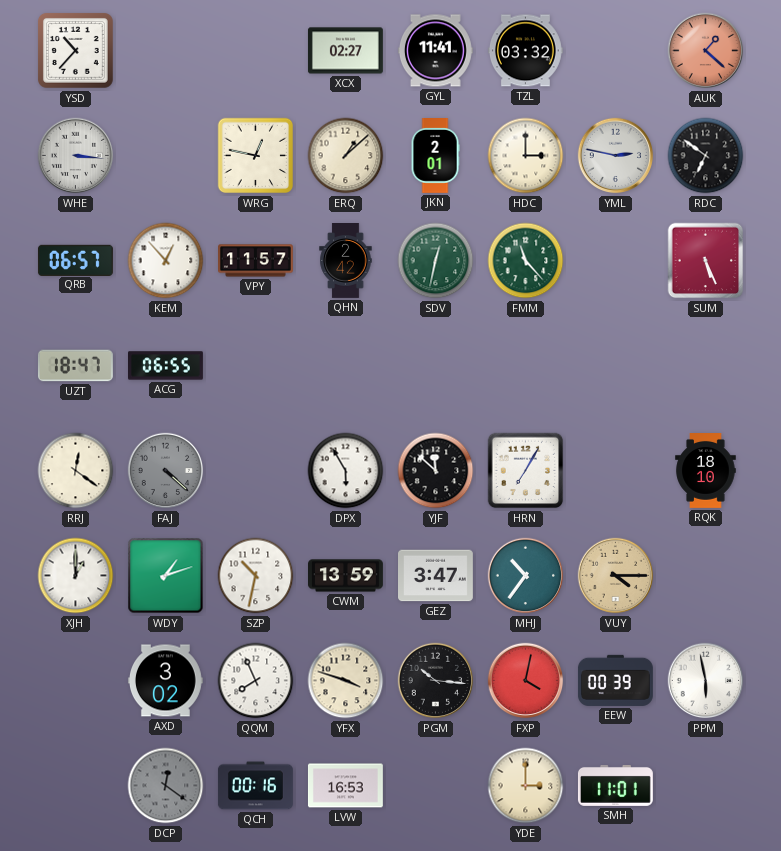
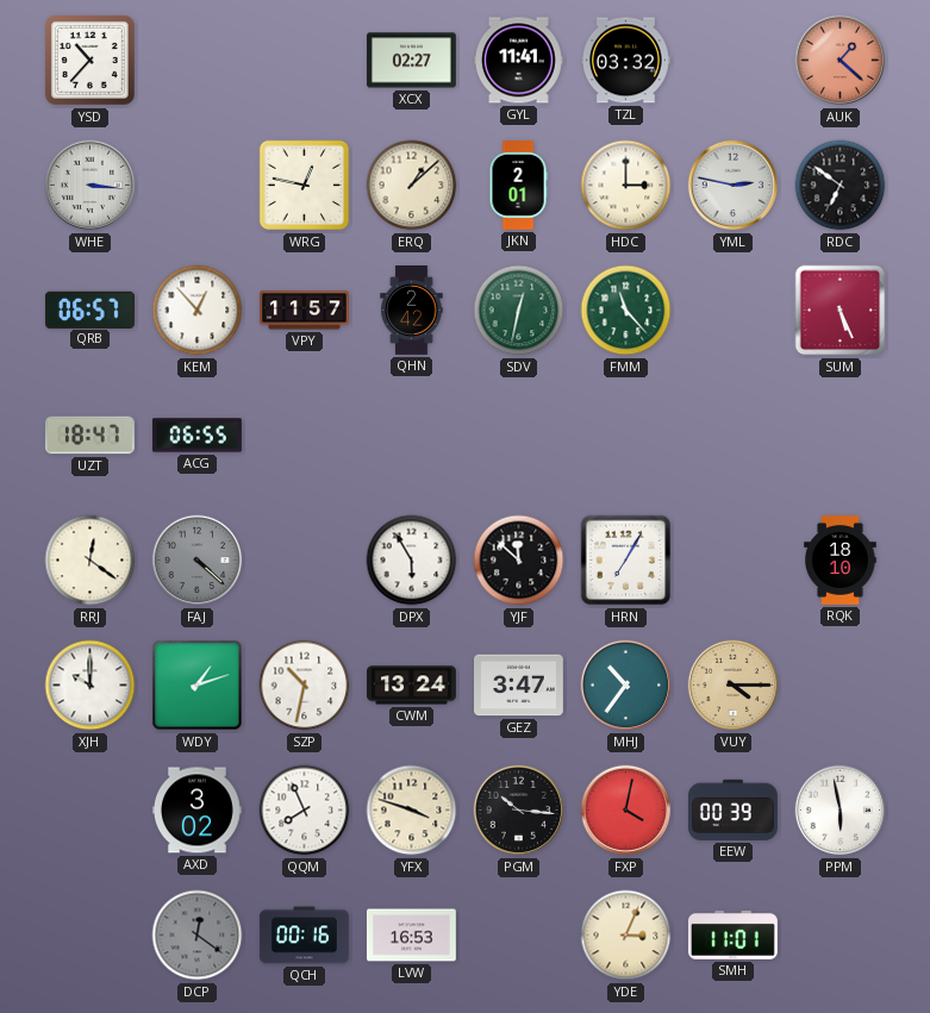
XJH: 1:00 -> 10:00 (90, 686)
CWM: 13:59 -> 13:24 (412, 686)
YDE: 3:00 -> 3:04 (626, 936)
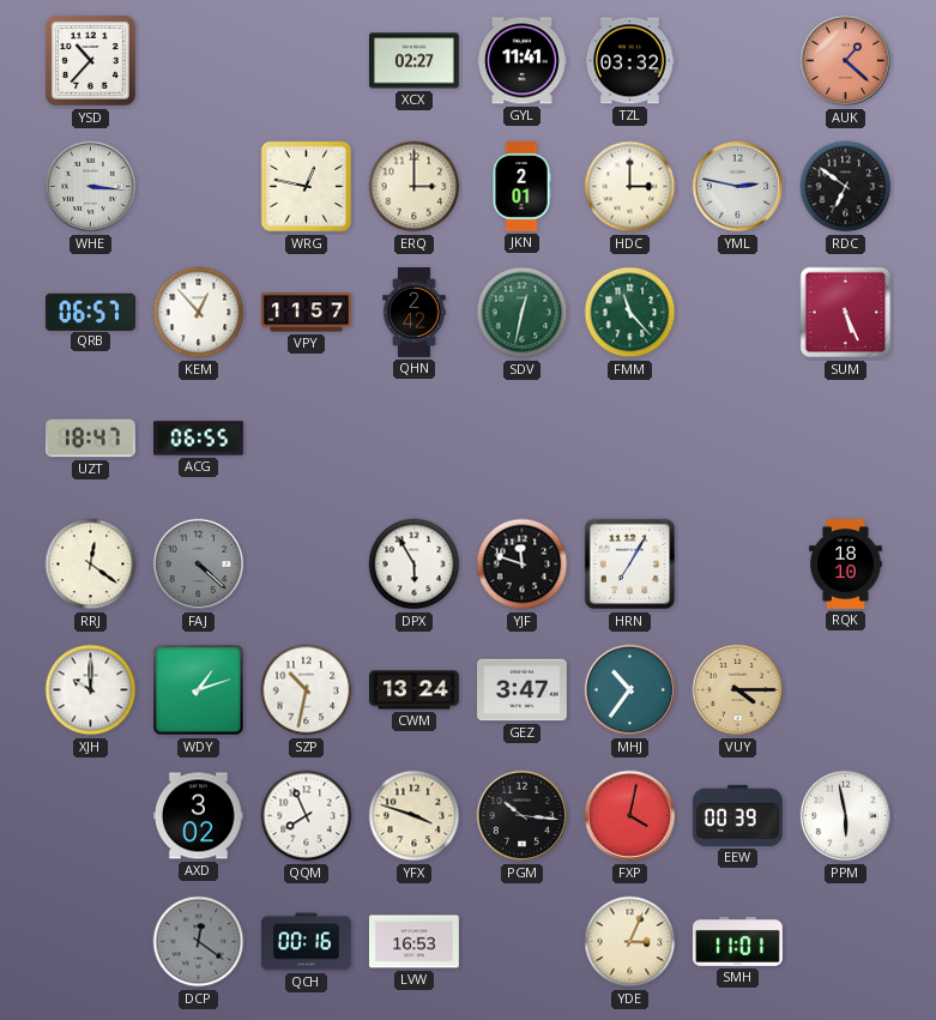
ERQ: 1:08 -> 3:00 (415, 187)
YJF: 11:52 -> 11:48 (523, 565)
